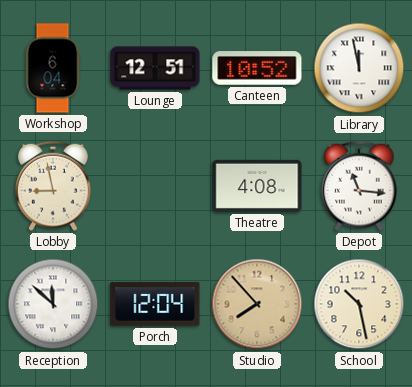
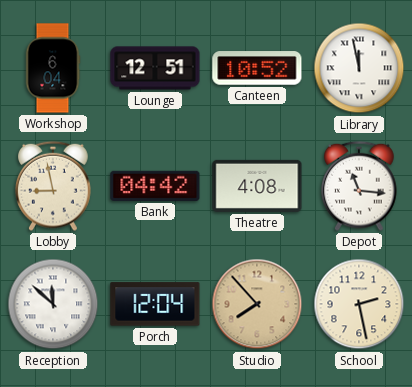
Bank: none -> 04:42 (155, 186)
School: 10:28 -> 2:28 (359, 304)
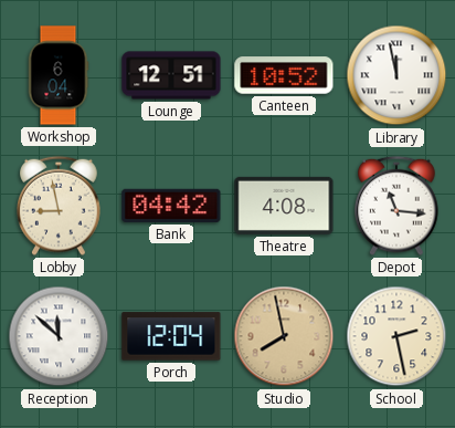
Studio: 7:53 -> 7:58 (284, 336)
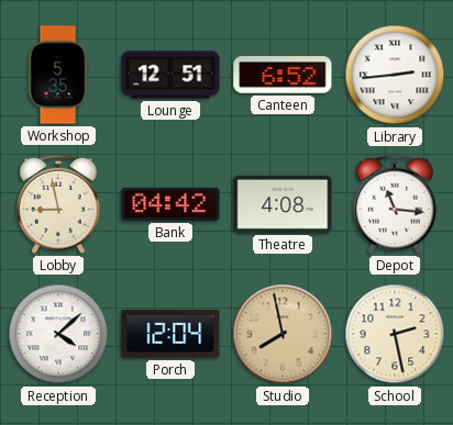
Workshop: 6:04 -> 5:35 (58, 75)
Canteen: 10:52 -> 6:52 (283, 75)
Library: 11:58 -> 2:44 (395, 75)
Reception: 11:52 -> 4:08 (58, 334)
